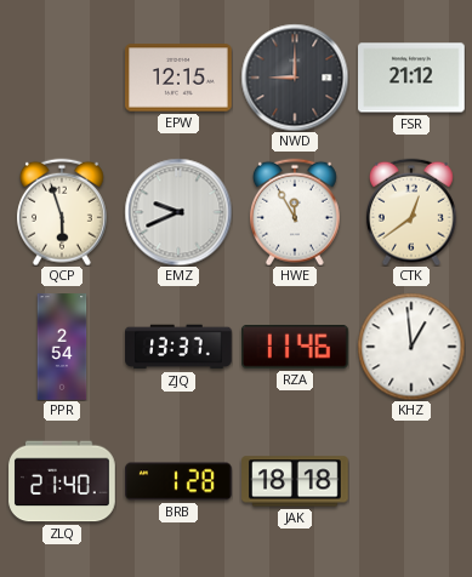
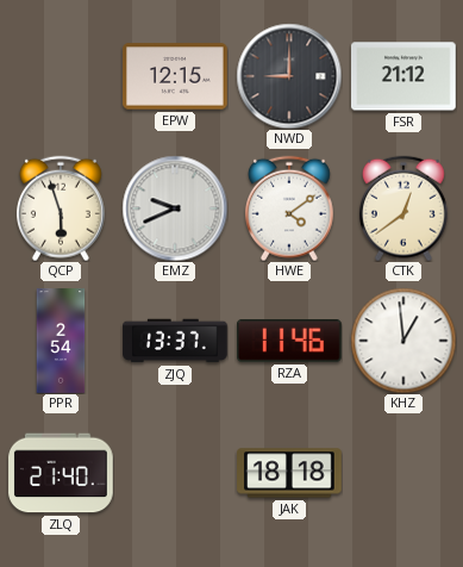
HWE: 11:55 -> 4:09 (289, 208)
BRB: 1:28 -> none (178, 481)
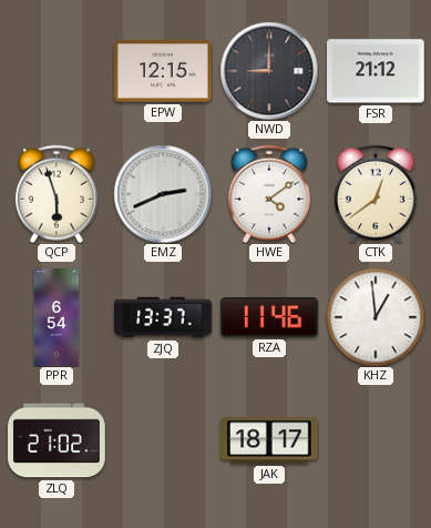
EMZ: 9:41 -> 2:41 (163, 194)
PPR: 2:54 -> 6:54 (57, 317)
ZLQ: 21:40 -> 21:02 (57, 440)
JAK: 18:18 -> 18:17 (269, 440)
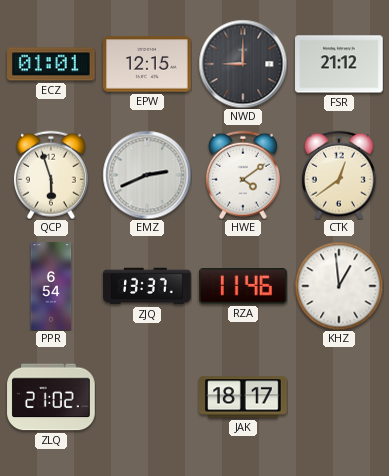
ECZ: none -> 01:01 (51, 64)
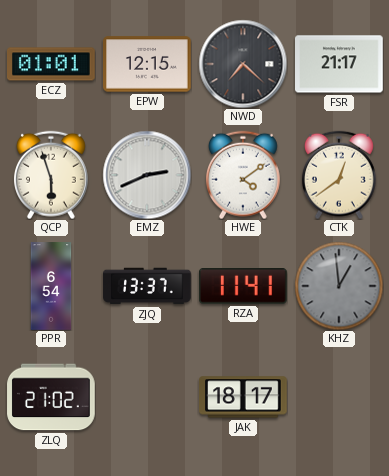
NWD: 9:00 -> 7:22 (243, 64)
FSR: 21:12 -> 21:17 (339, 64)
RZA: 11:46 -> 11:41 (244, 286)
KHZ dial: white -> grey (339, 286)
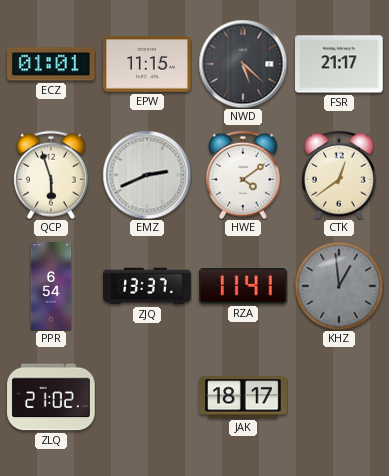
EPW: 12:15 -> 11:15 (147, 64)
NWD: 7:22 -> 5:22 (243, 64)
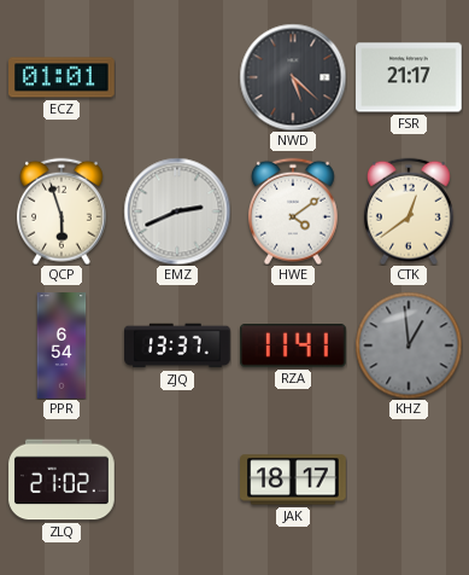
EPW: 11:15 -> none (147, 64)
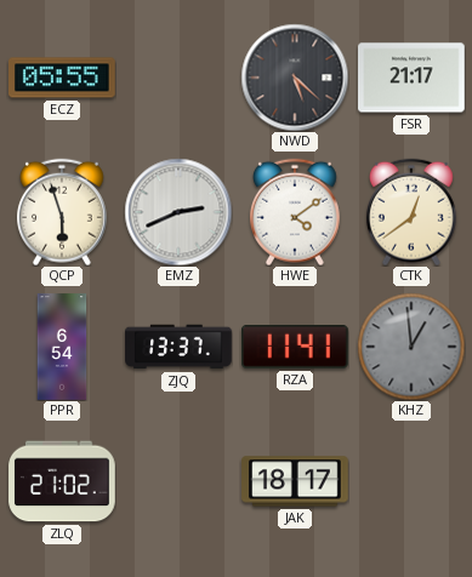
ECZ: 01:01 -> 05:55 (62, 78)
